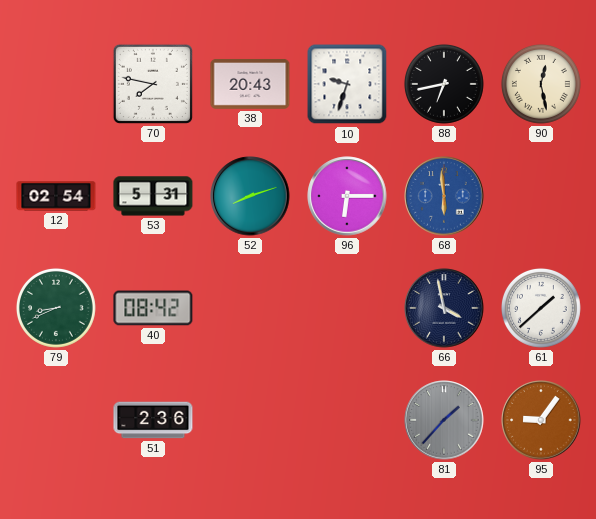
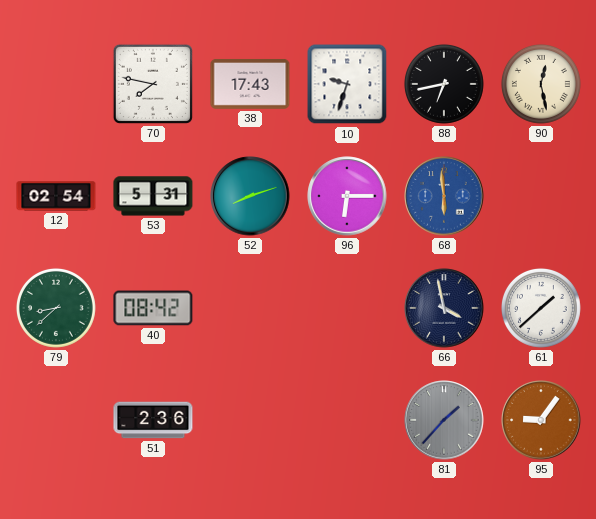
38: 20:43 -> 17:43 (250, 84)
79: 8:41 -> 8:38 (56, 308)
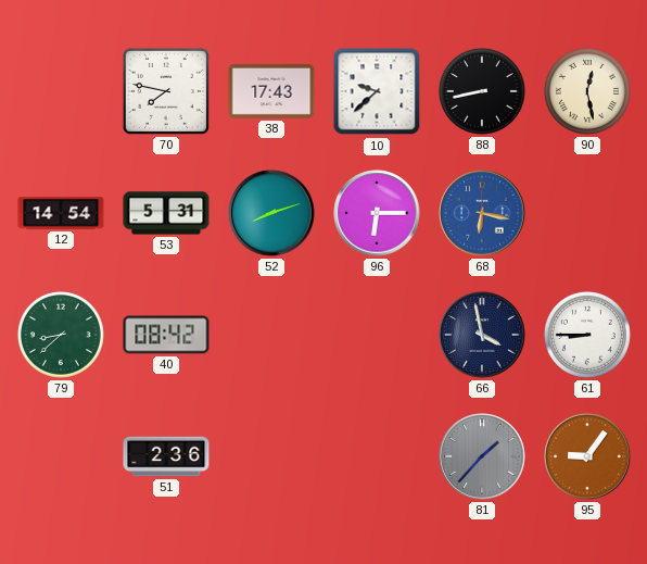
10: 9:33 -> 9:38 (377, 91)
88: 6:43 -> 8:43 (482, 91)
12: 02:54 -> 14:54 (61, 213)
68: 5:59 -> 6:17 (482, 213)
61: 1:38 -> 8:45 (587, 335)
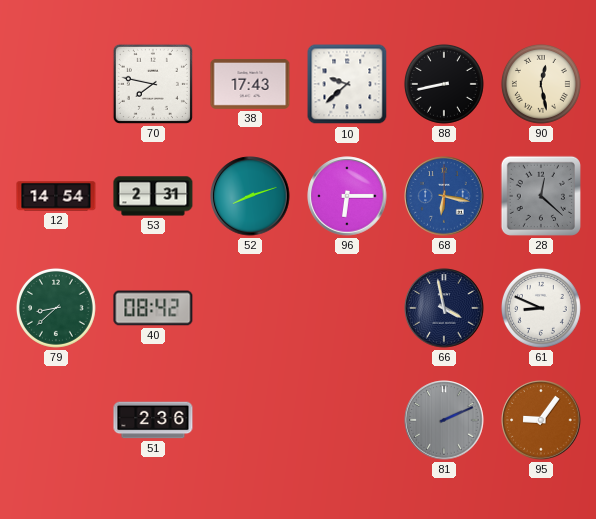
53: 5:31 -> 2:31 (153, 196)
28: none -> 12:22 (541, 196)
61: 8:45 -> 8:49 (541, 308)
81: 1:37 -> 2:11 (444, 420)
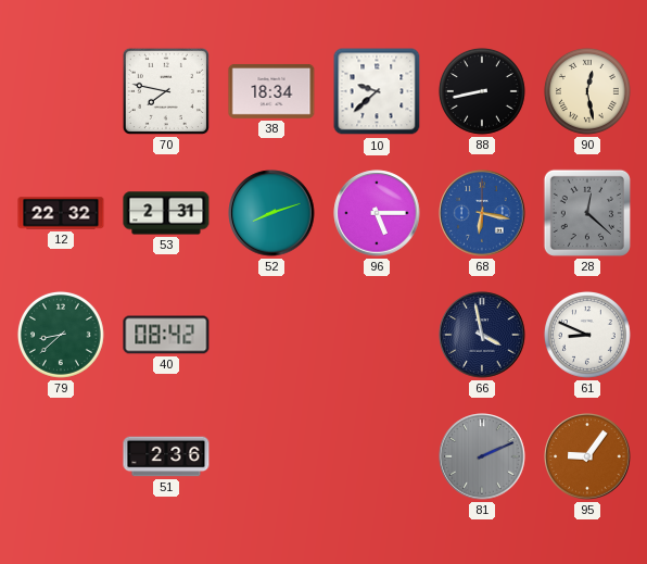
38: 17:43 -> 18:34 (271, 91)
12: 14:54 -> 22:32 (61, 213)
96: 6:15 -> 5:15 (377, 213)
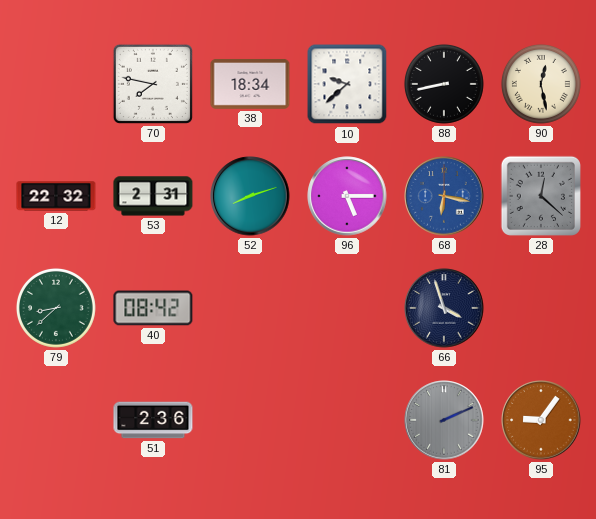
66: 3:58 -> 3:57 (444, 308)
61: 8:49 -> none (587, 335)
